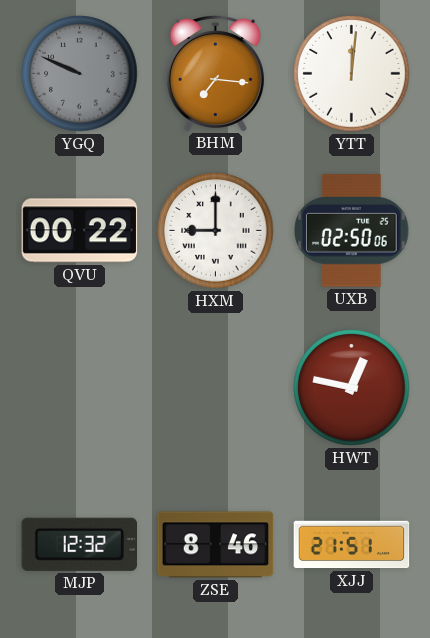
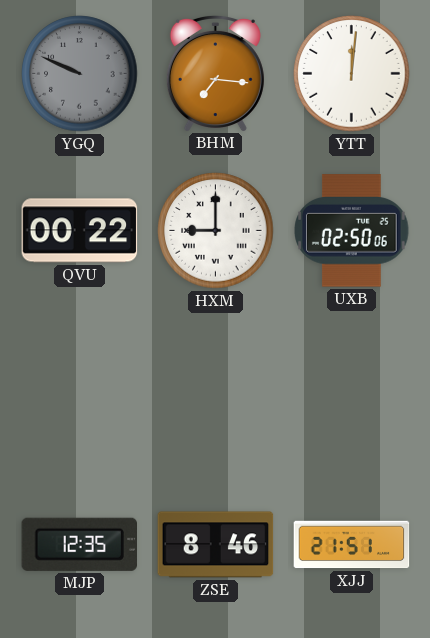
HWT: 12:47 -> none (352, 388)
MJP: 12:32 -> 12:35 (79, 544)
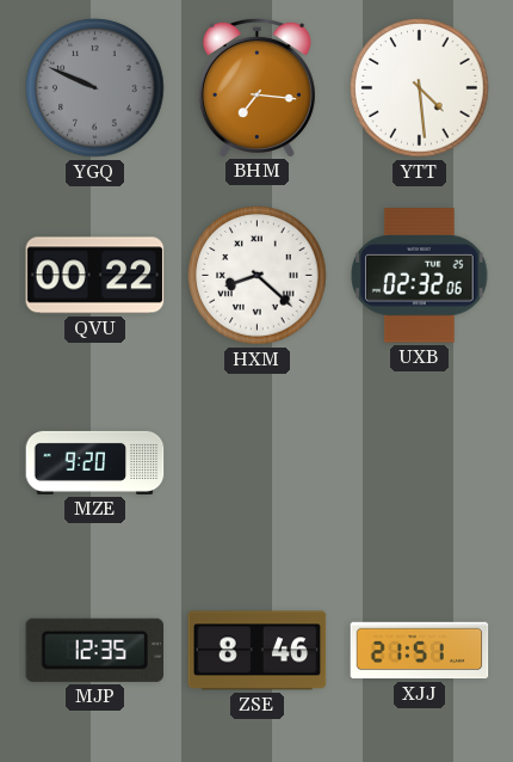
YTT: 12:01 -> 4:29 (420, 88)
HXM: 9:00 -> 8:22 (258, 276)
UXB: 02:50 -> 02:32 (420, 276)
MZE: none -> 9:20 (95, 462)
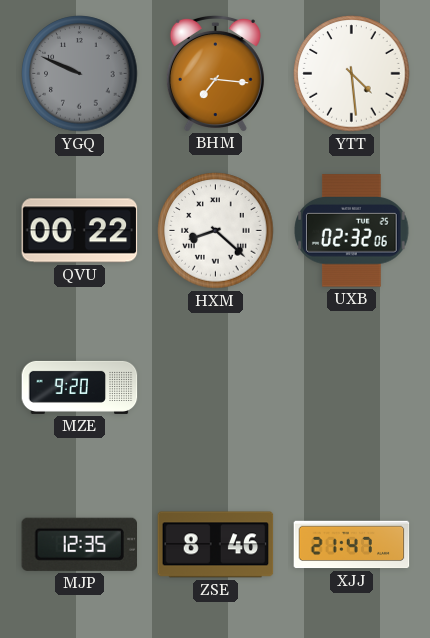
XJJ: 21:51 -> 21:47 (352, 545)
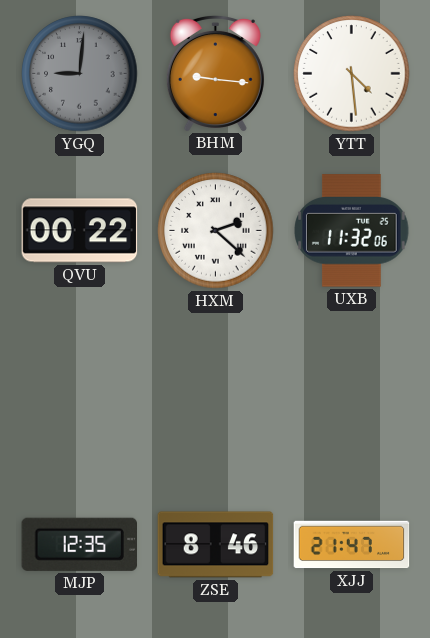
YGQ: 9:49 -> 9:01 (80, 74)
BHM: 7:16 -> 9:16 (215, 73)
HXM: 8:22 -> 2:22 (216, 231)
UXB: 02:32 -> 11:32 (352, 231)
MZE: 9:20 -> none (80, 387)
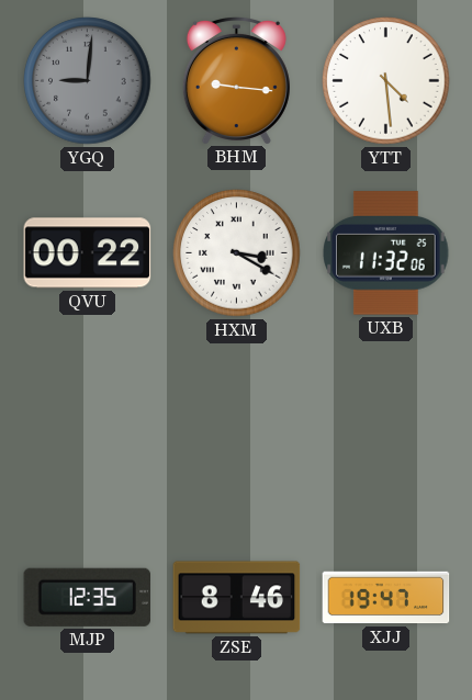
HXM: 2:22 -> 3:20 (237, 253)
XJJ: 21:47 -> 19:47 (386, 598)
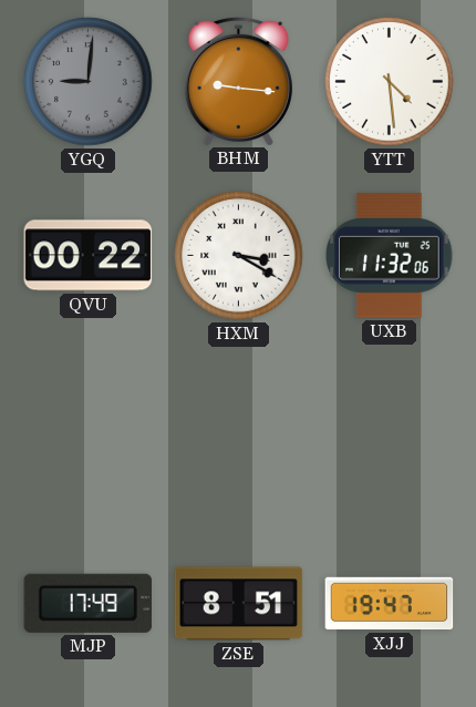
MJP: 12:35 -> 17:49 (87, 603)
ZSE: 8:46 -> 8:51 (239, 604)
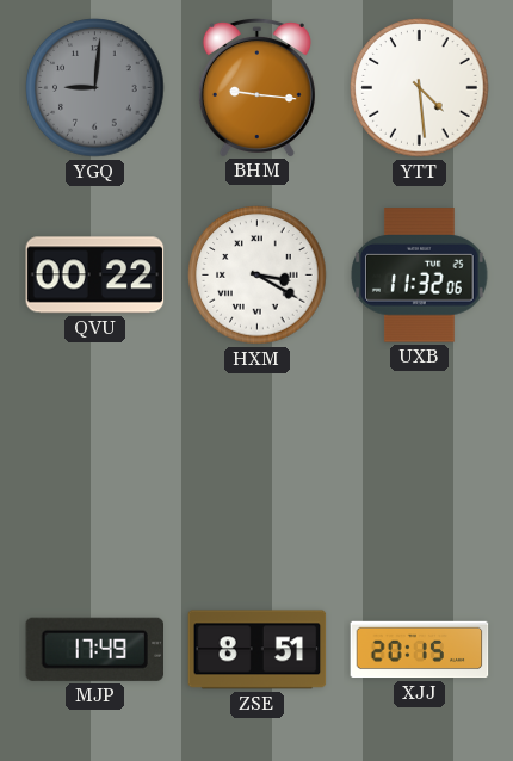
XJJ: 19:47 -> 20:15 (420, 650)
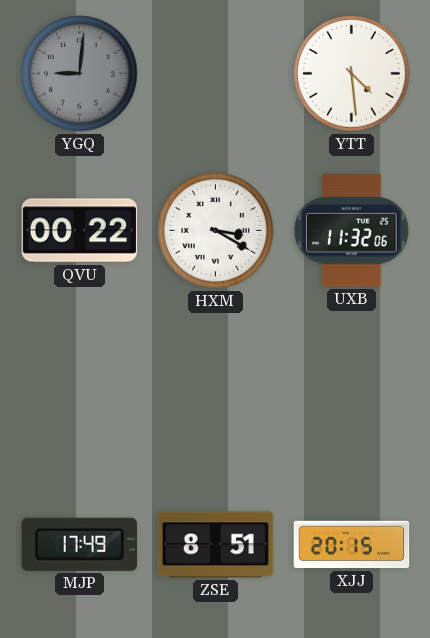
BHM: 9:16 -> none (256, 87)
